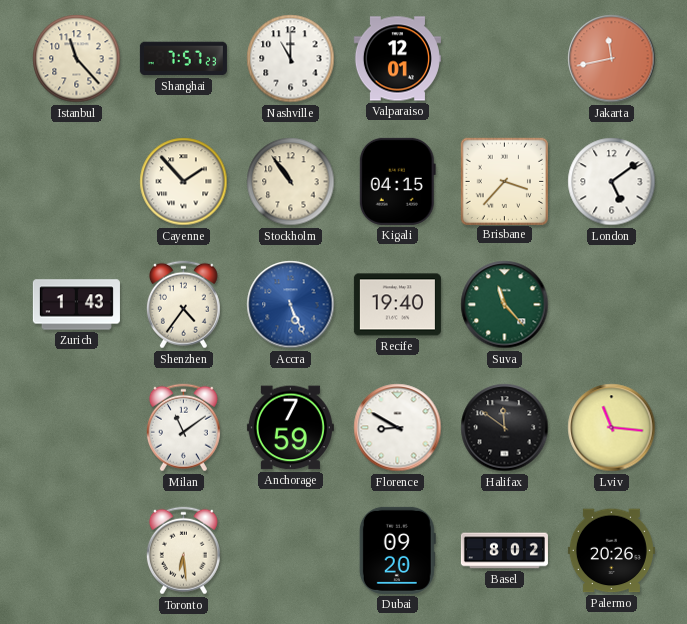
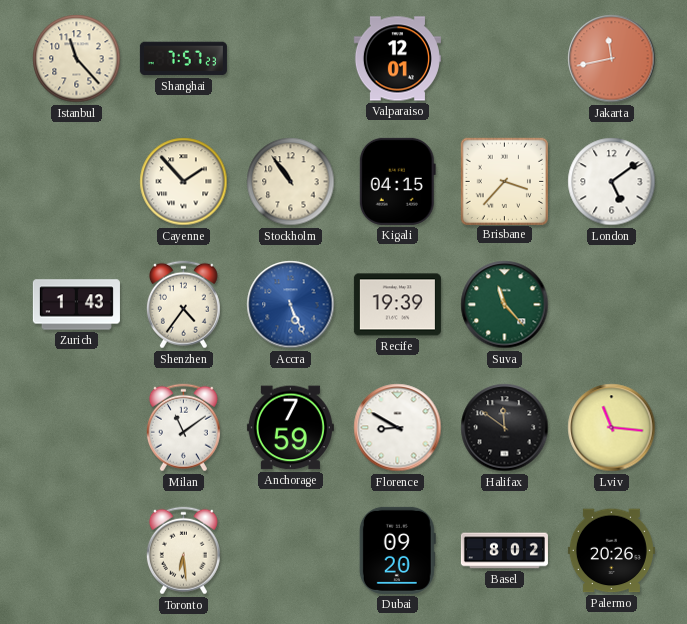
Nashville: 11:00 -> none (291, 59)
Recife: 19:40 -> 19:39 (397, 305)
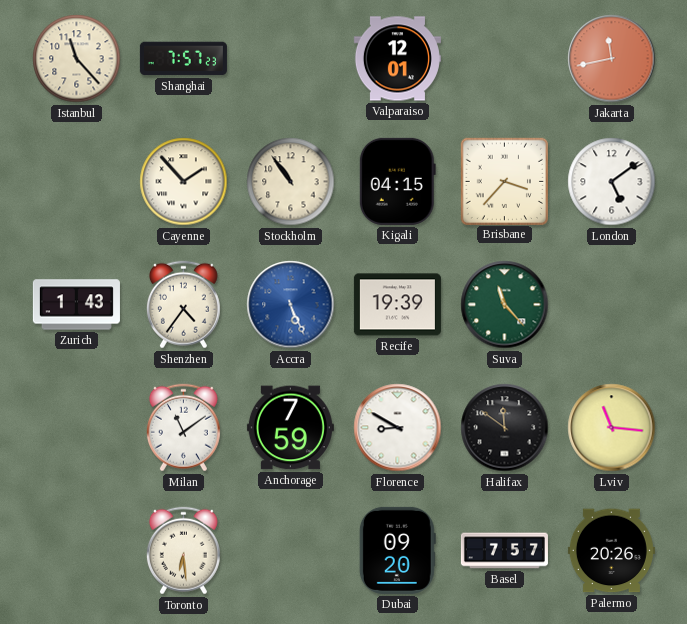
Basel: 8:02 -> 7:57 (504, 551)
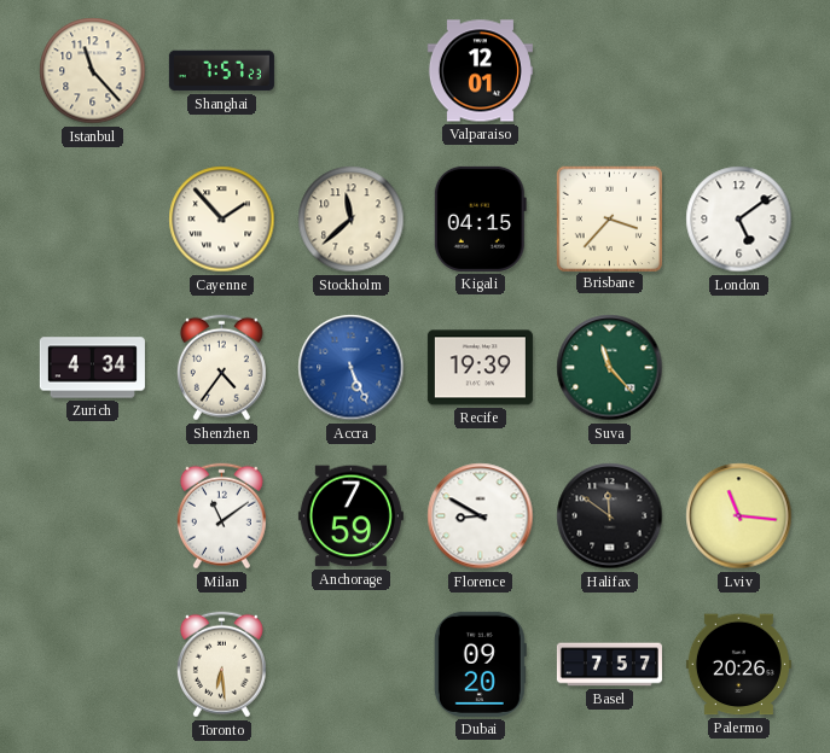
Jakarta: 11:43 -> none (612, 59)
Stockholm: 10:54 -> 11:38 (352, 220)
Zurich: 1:43 -> 4:34 (92, 368)
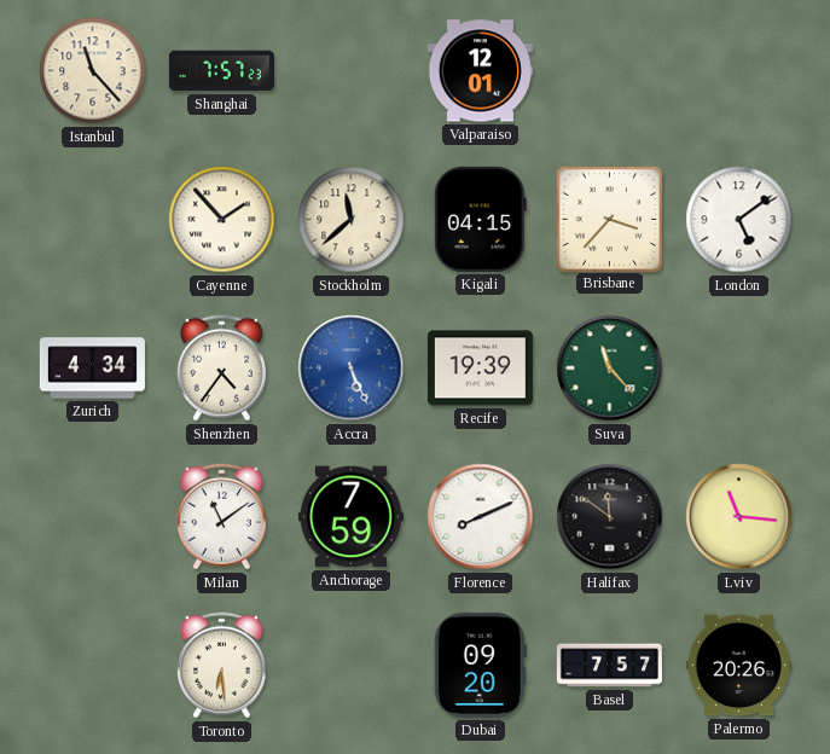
Florence: 8:50 -> 8:11 (481, 517)
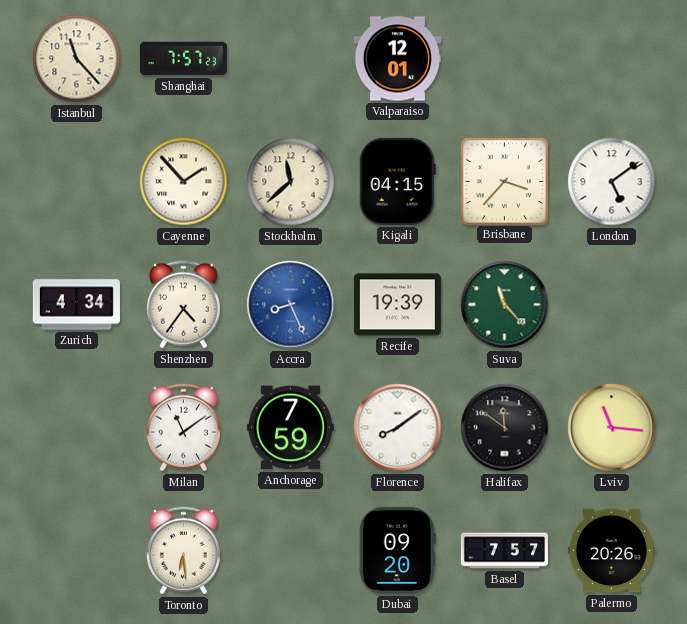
Accra: 5:26 -> 8:26 (291, 305)
Florence: 8:11 -> 8:09 (398, 428)
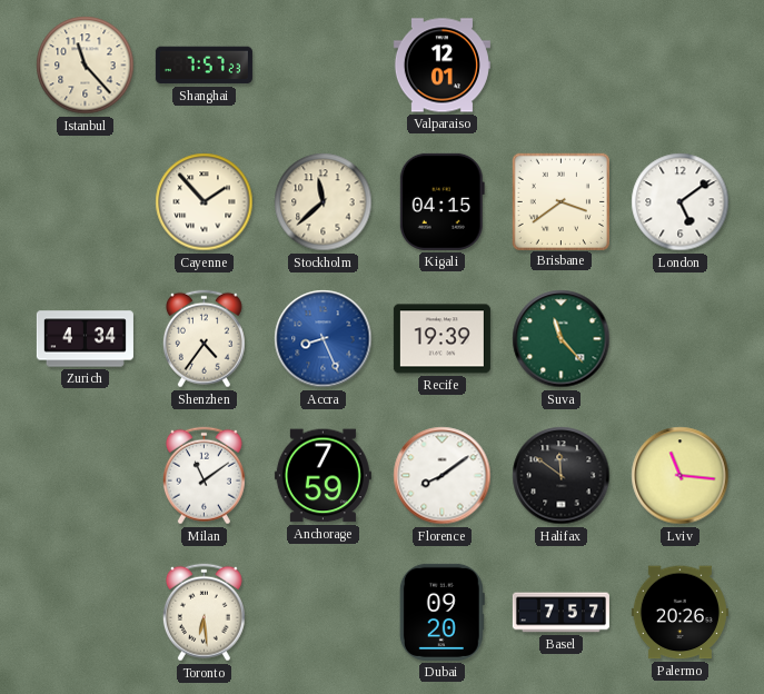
Brisbane: 3:37 -> 3:39 (560, 201)
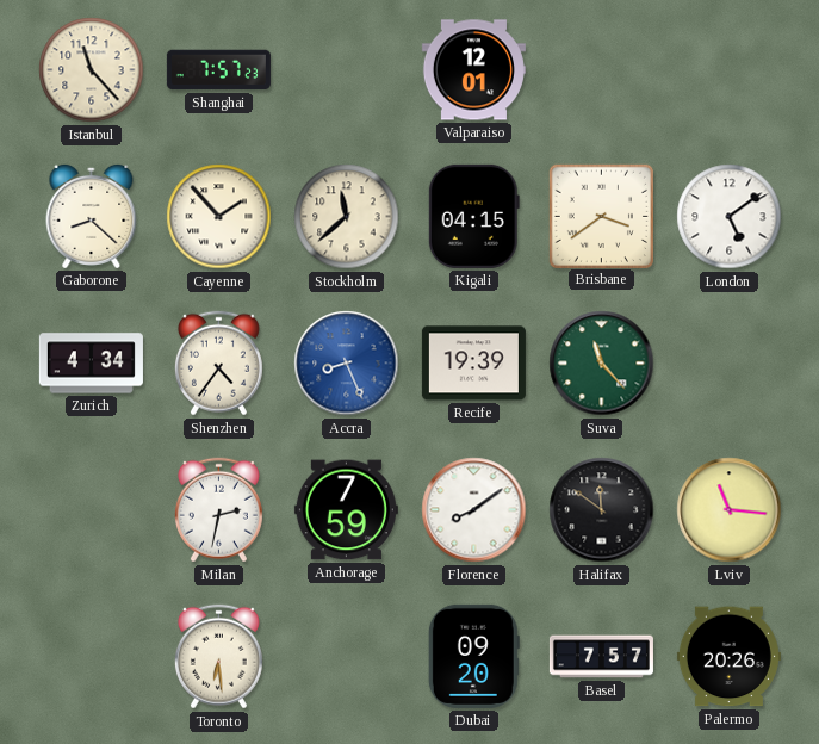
Gaborone: none -> 8:22 (92, 216)
Milan: 11:09 -> 2:32 (218, 510)
